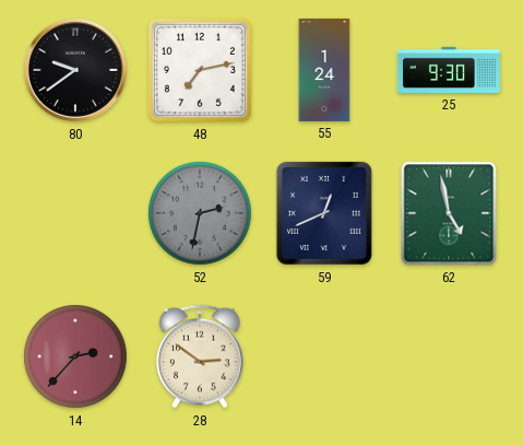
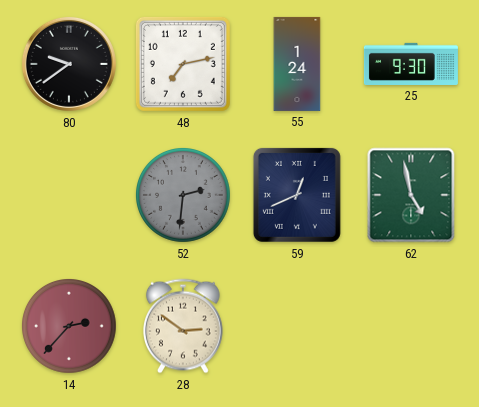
52: 2:32 -> 2:31 (184, 196)
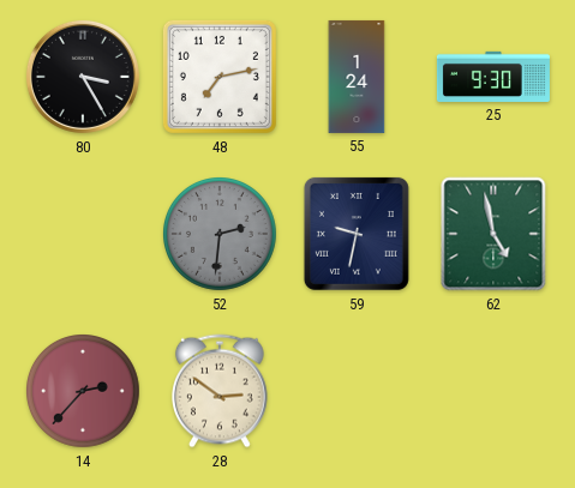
80: 9:39 -> 3:25 (83, 77)
59: 12:41 -> 9:32 (357, 234)
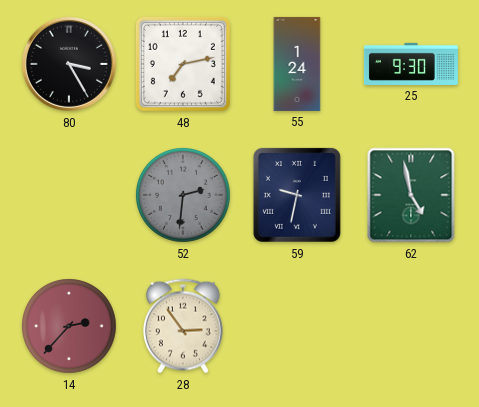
28: 2:51 -> 2:54 (184, 326)
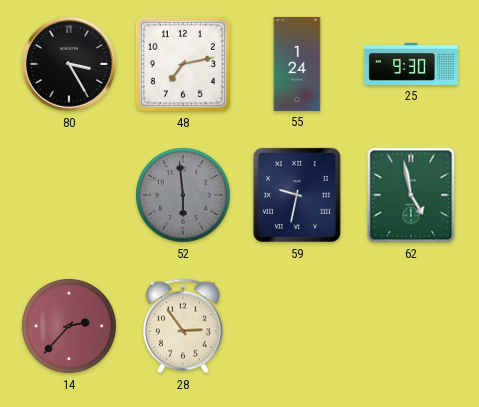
52: 2:31 -> 5:59 (184, 196)
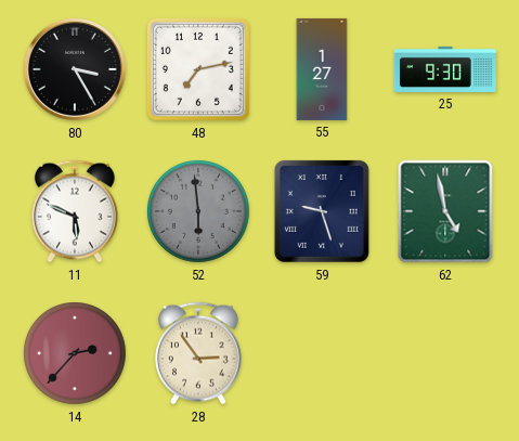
55: 1:24 -> 1:27 (322, 69)
11: none -> 5:49 (76, 211)
59: 9:32 -> 9:27 (322, 211)
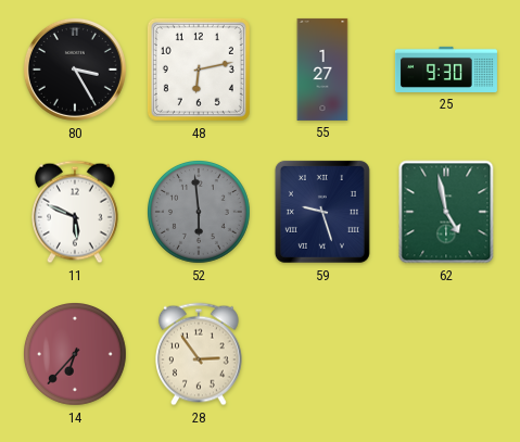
48: 7:13 -> 6:13 (199, 70)
14: 2:37 -> 6:37 (76, 355)
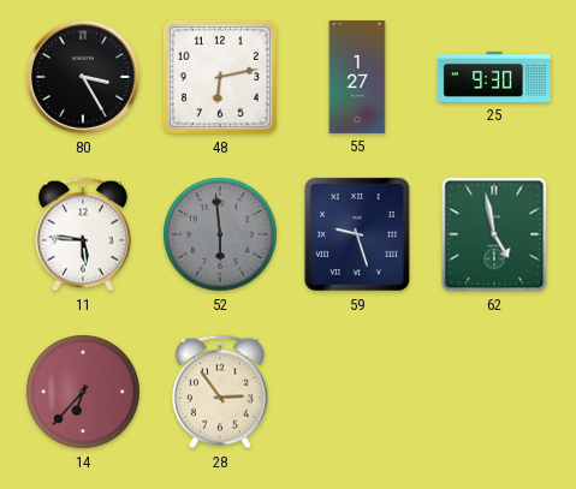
11: 5:49 -> 5:46 (84, 234)
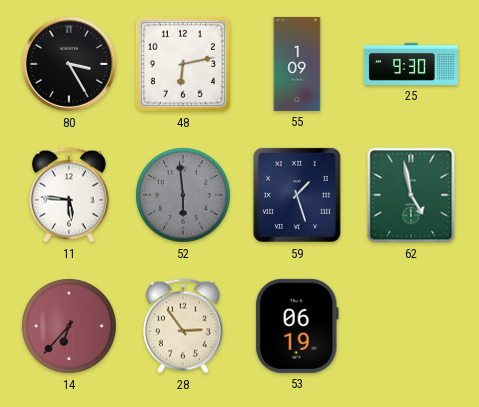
55: 1:27 -> 1:09 (297, 64)
59: 9:27 -> 1:27 (297, 195)
53: none -> 06:19 (297, 326)
